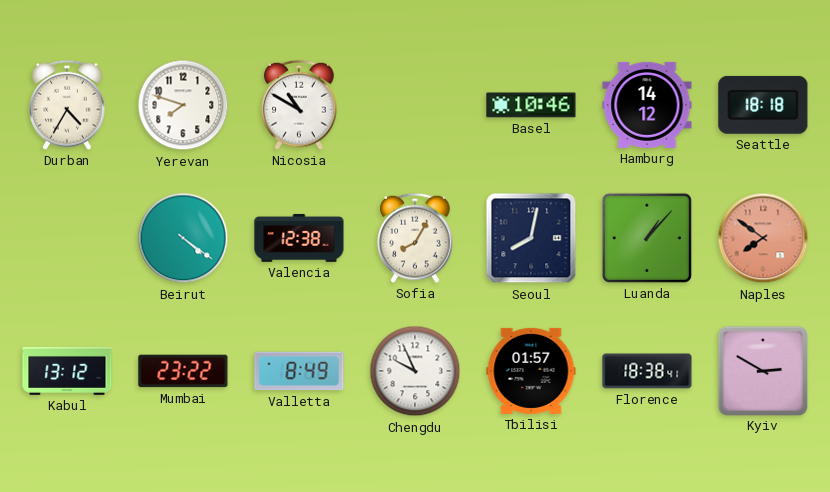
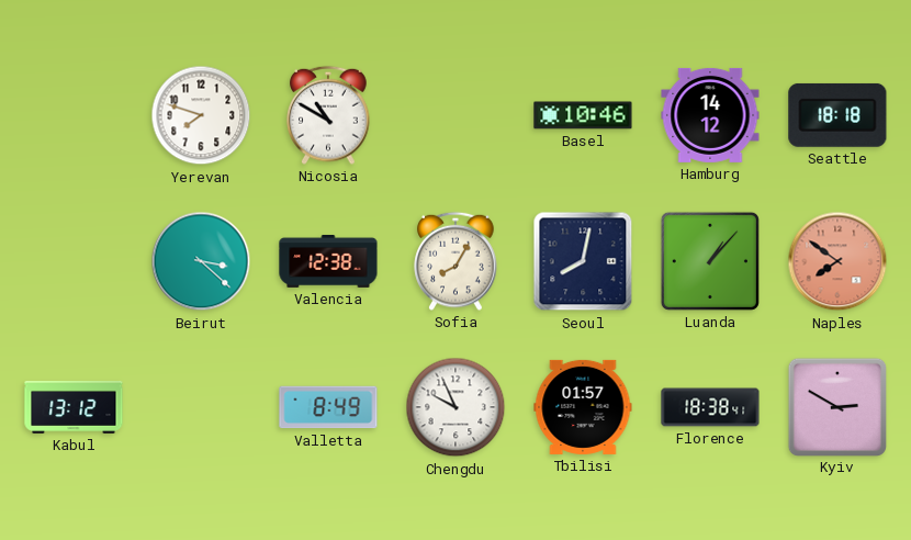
Durban: 4:35 -> none (67, 105)
Beirut: 4:21 -> 3:22 (201, 261)
Mumbai: 23:22 -> none (183, 371)
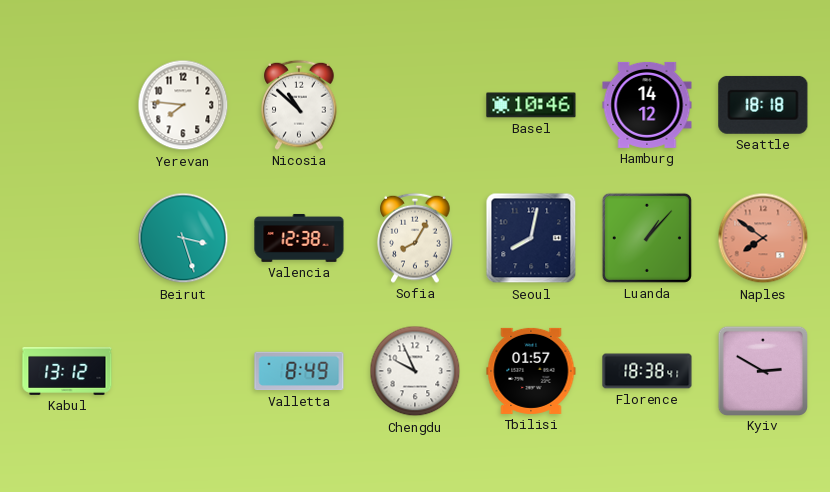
Yerevan: 7:48 -> 7:46 (183, 105)
Nicosia: 10:50 -> 10:52 (299, 105)
Beirut: 3:22 -> 3:27 (183, 238)
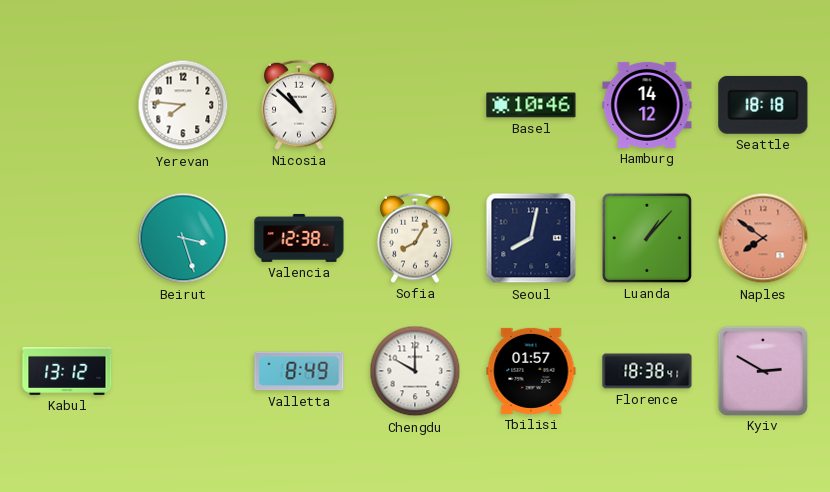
Chengdu: 9:56 -> 10:00 (415, 371)
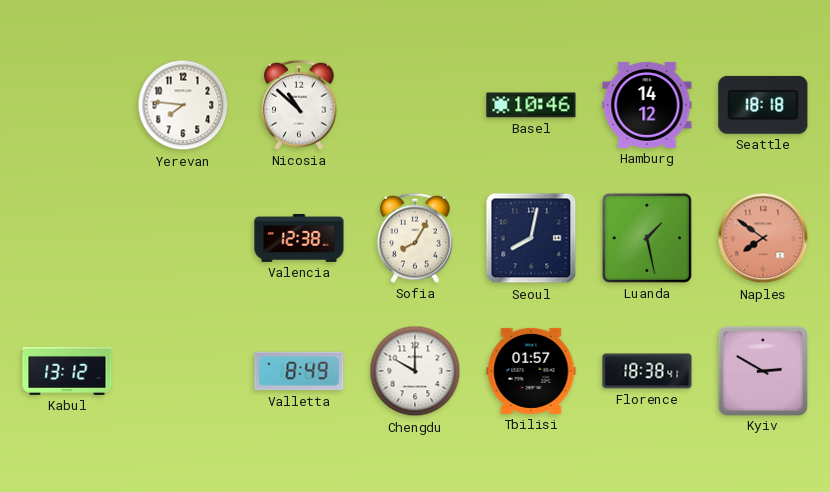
Beirut: 3:27 -> none (183, 238)
Luanda: 1:07 -> 1:28 (647, 238)
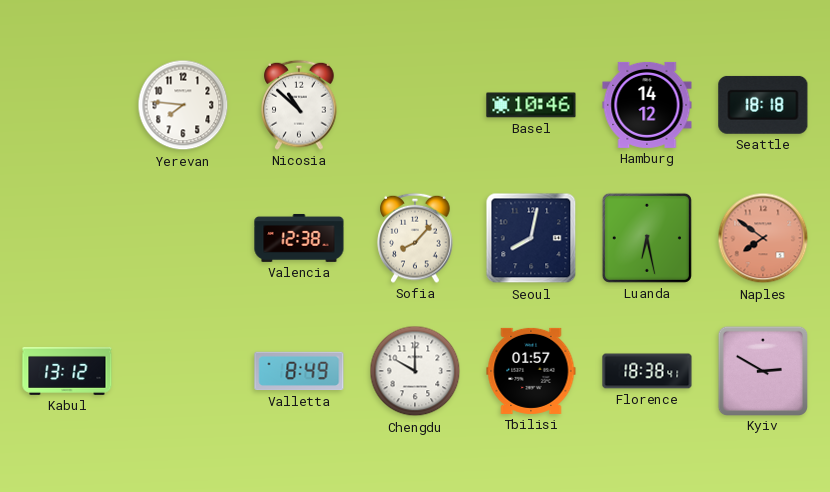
Sofia: 8:05 -> 8:07 (415, 238)
Luanda: 1:28 -> 6:28 (647, 238)
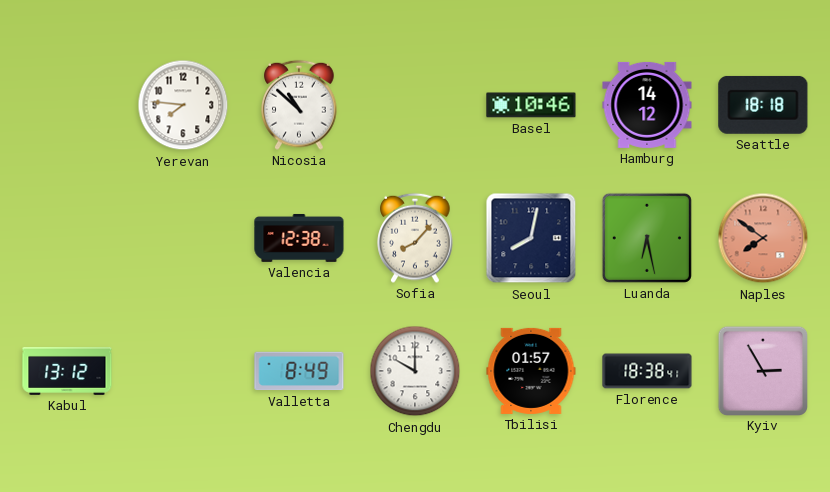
Kyiv: 2:50 -> 2:55 (762, 370)
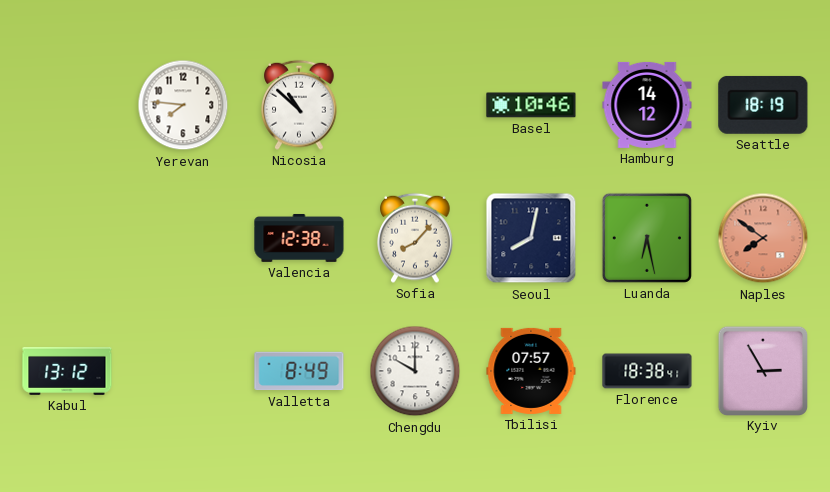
Seattle: 18:18 -> 18:19 (763, 105)
Tbilisi: 01:57 -> 07:57 (531, 371)
